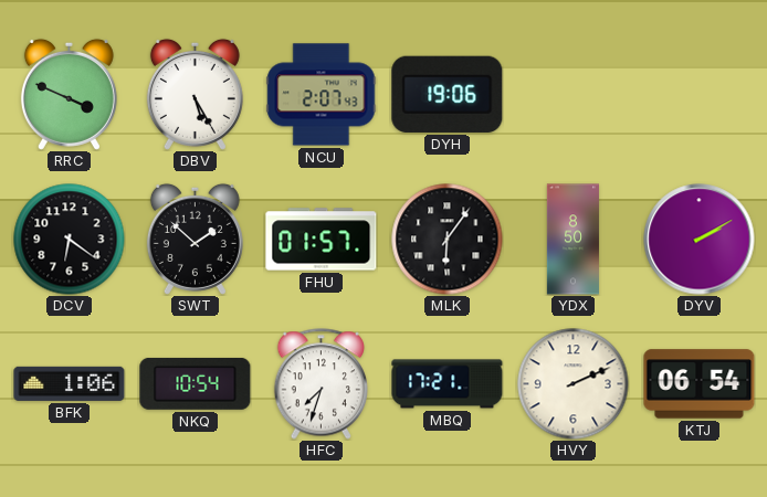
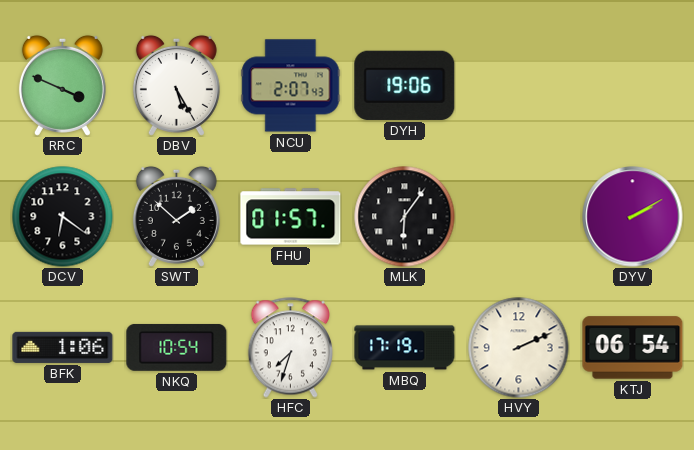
YDX: 8:50 -> none (572, 240)
MBQ: 17:21 -> 17:19 (405, 348)
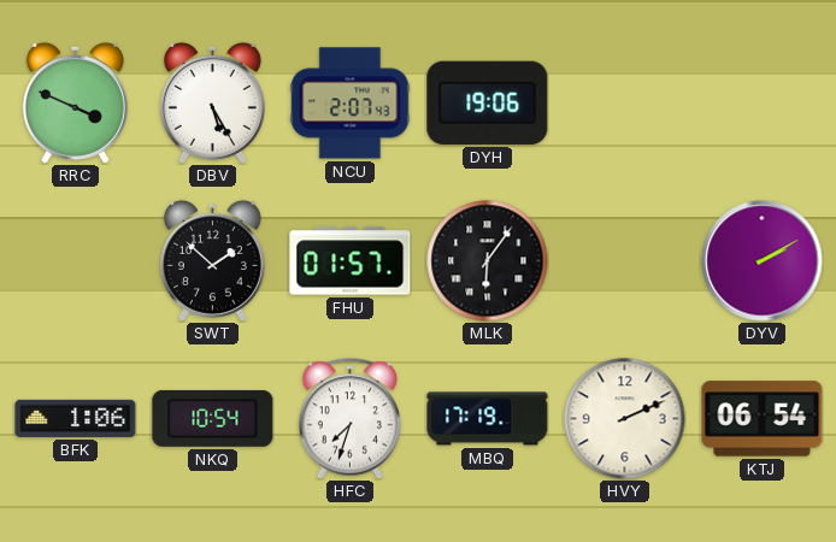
DCV: 6:21 -> none (63, 217)
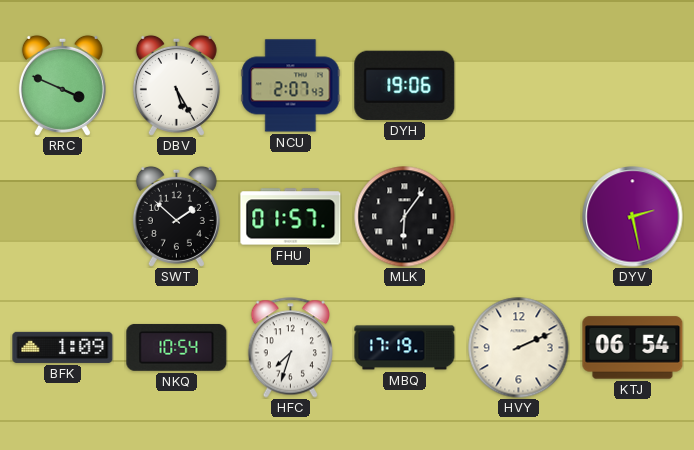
DYV: 2:10 -> 2:28 (633, 217)
BFK: 1:06 -> 1:09 (63, 347)
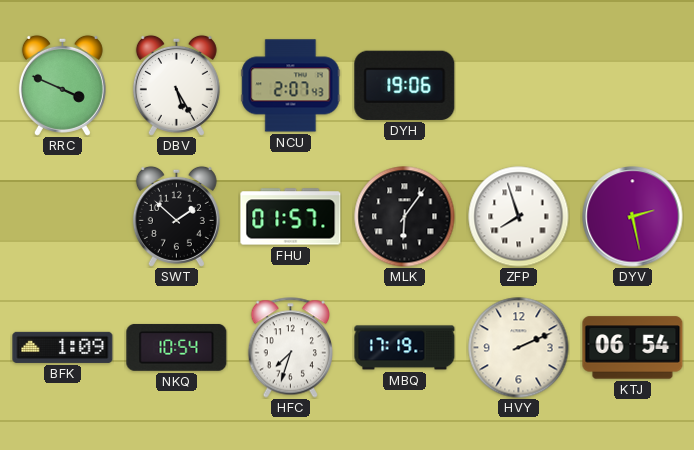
ZFP: none -> 7:57 (519, 217)
